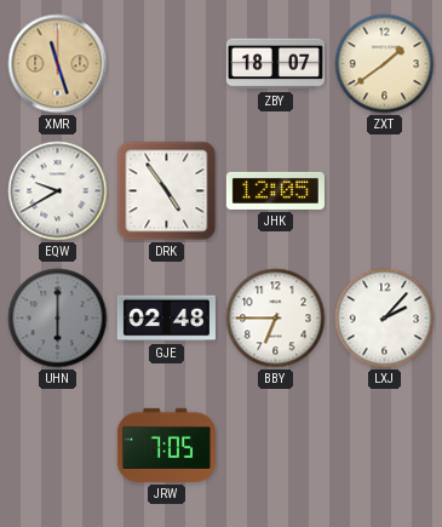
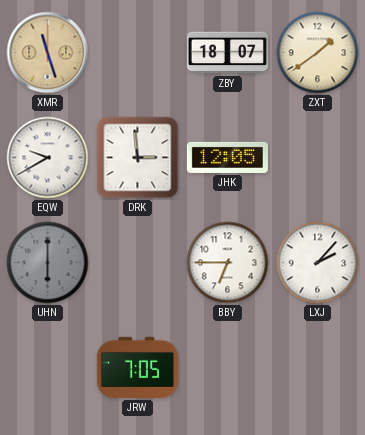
DRK: 4:54 -> 2:59 (138, 158)
GJE: 02:48 -> none (166, 319)
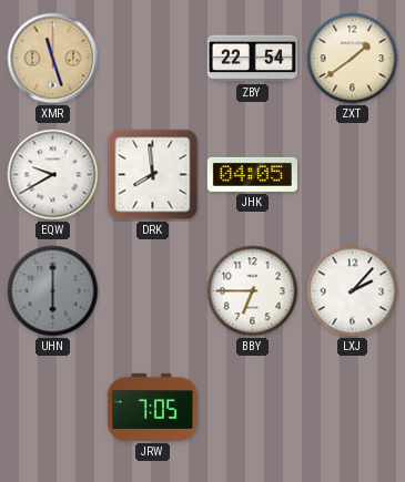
ZBY: 18:07 -> 22:54 (252, 59)
DRK: 2:59 -> 7:59 (153, 175)
JHK: 12:05 -> 04:05 (252, 174)
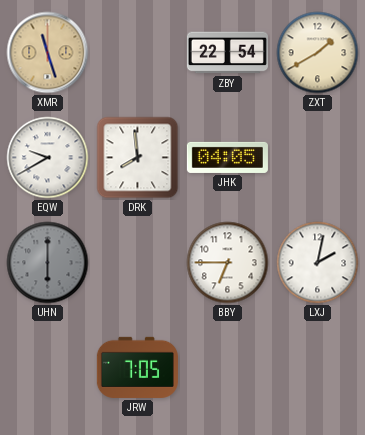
ZXT: 1:39 -> 1:40 (318, 53)
LXJ: 2:07 -> 2:02 (318, 263)
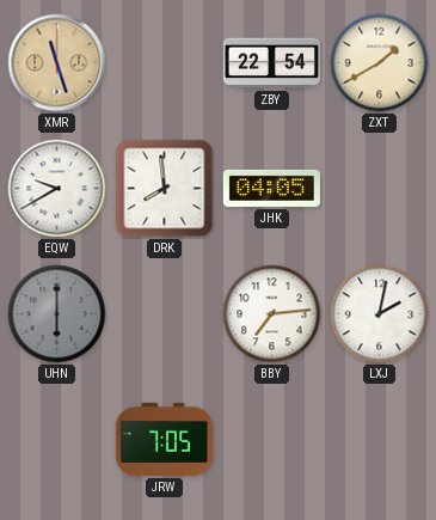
BBY: 6:45 -> 7:14 (272, 314)
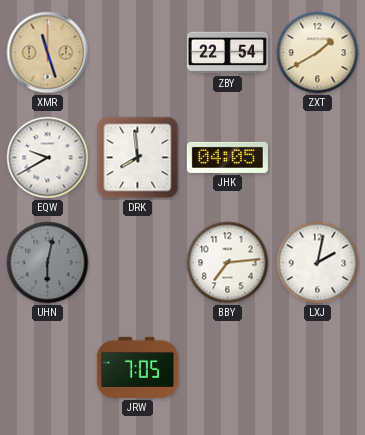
UHN: 6:00 -> 6:02 (48, 263)
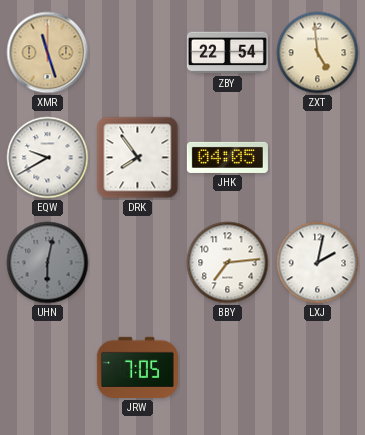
ZXT: 1:40 -> 4:59 (318, 53)
DRK: 7:59 -> 7:54 (138, 158)
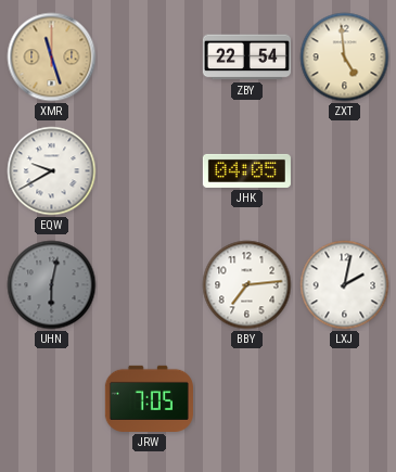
DRK: 7:54 -> none (138, 158)
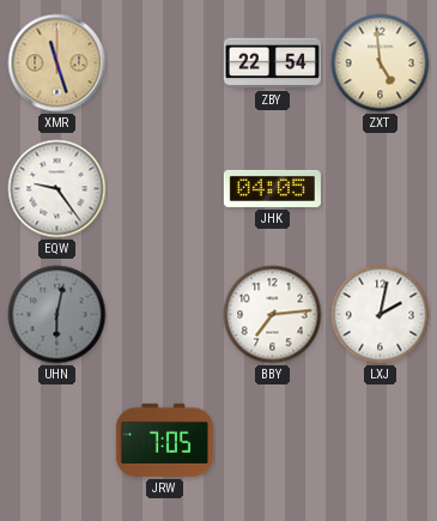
EQW: 9:40 -> 9:24 (57, 189)
